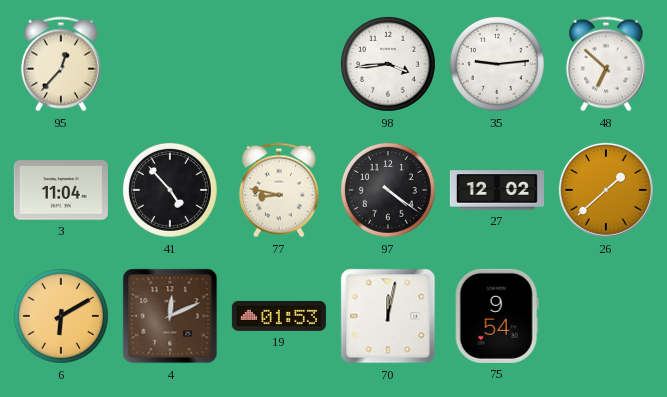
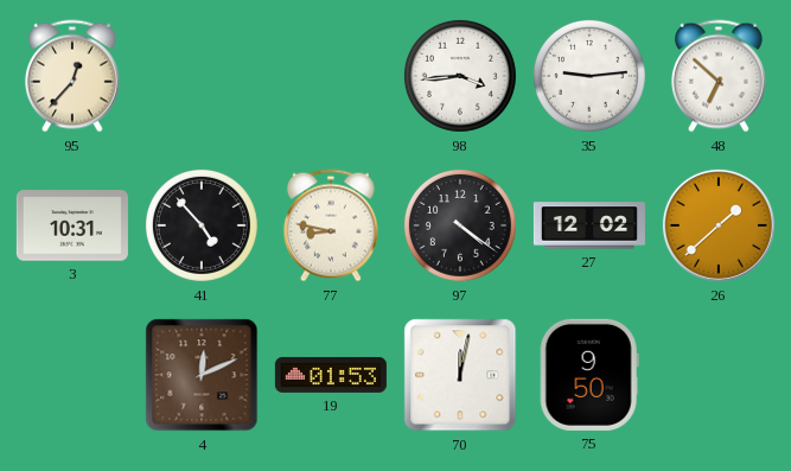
3: 11:04 -> 10:31 (72, 225)
6: 6:10 -> none (61, 316)
75: 9:54 -> 9:50 (589, 375)
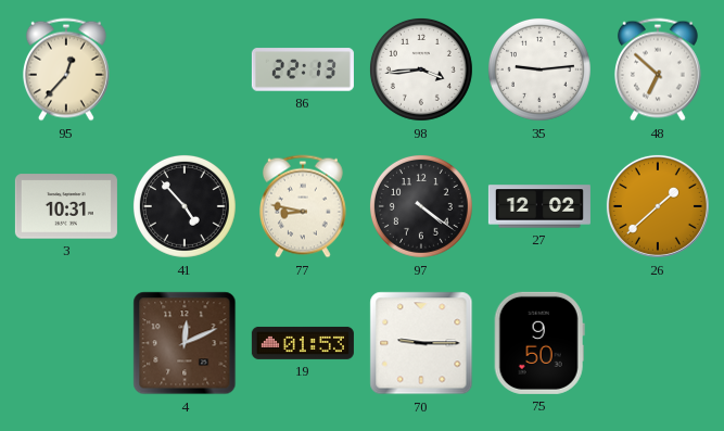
86: none -> 22:13 (303, 69)
70: 12:02 -> 9:15 (421, 343)
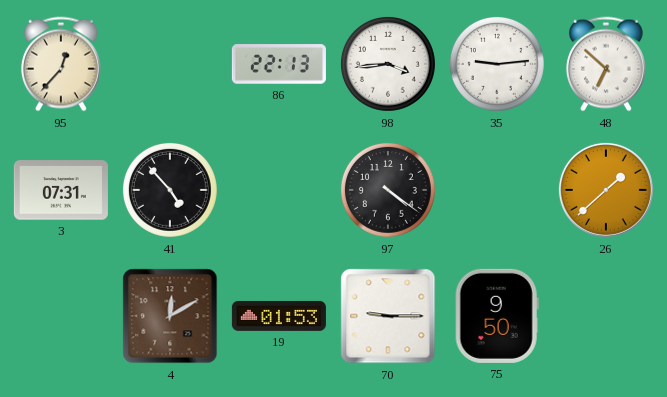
3: 10:31 -> 07:31 (61, 190)
77: 8:47 -> none (303, 206)
27: 12:02 -> none (539, 206)
4: 12:11 -> 12:10 (170, 316)
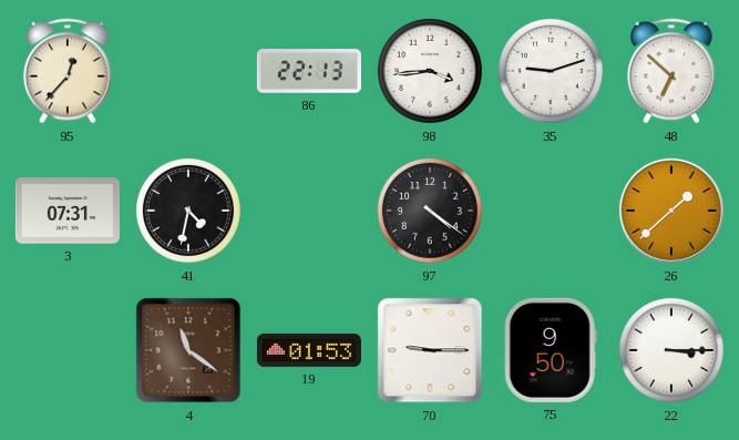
35: 9:14 -> 9:12 (551, 71)
41: 4:53 -> 4:32 (188, 211)
4: 12:10 -> 11:21 (188, 350)
22: none -> 3:15 (671, 350)
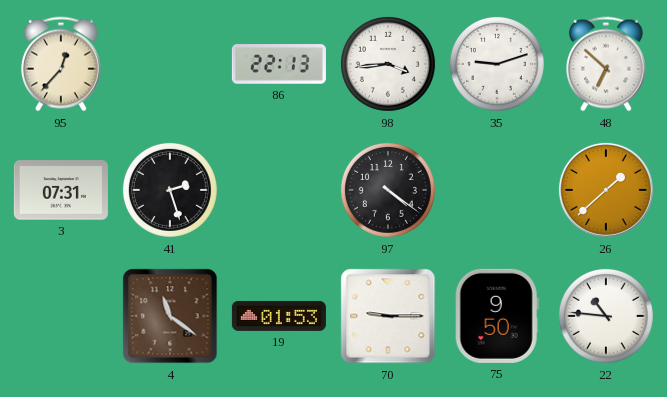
41: 4:32 -> 2:27 (170, 190)
22: 3:15 -> 10:46 (606, 316)
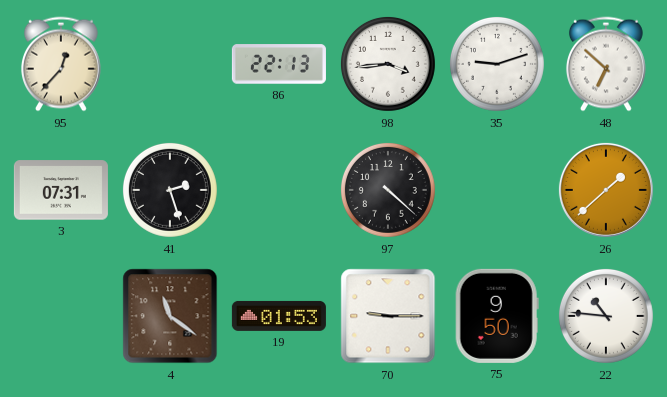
97: 4:21 -> 4:22 (388, 190)
